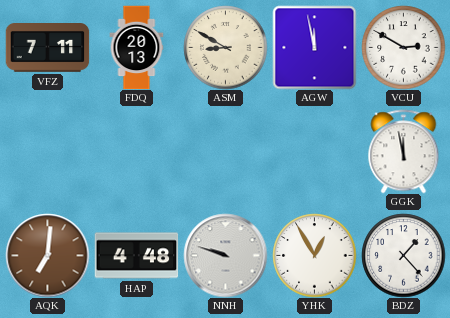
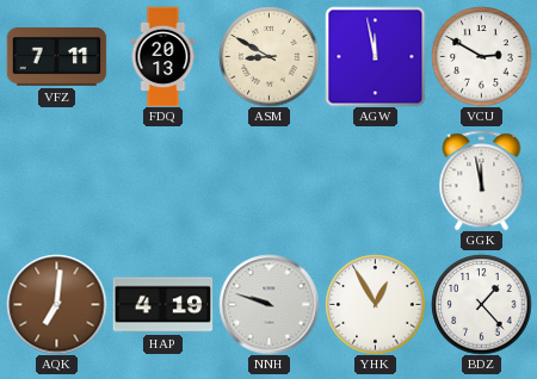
HAP: 4:48 -> 4:19 (162, 305)
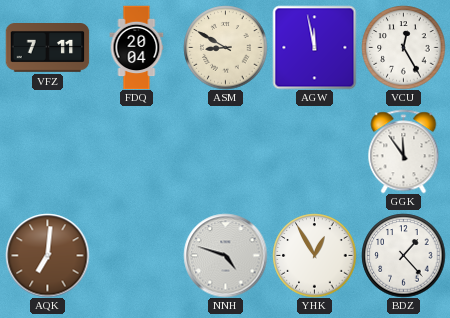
FDQ: 20:13 -> 20:04 (137, 47)
VCU: 2:50 -> 12:25 (403, 47)
GGK: 11:58 -> 11:54 (404, 151)
HAP: 4:19 -> none (162, 305)
NNH: 9:48 -> 4:48 (225, 255)
